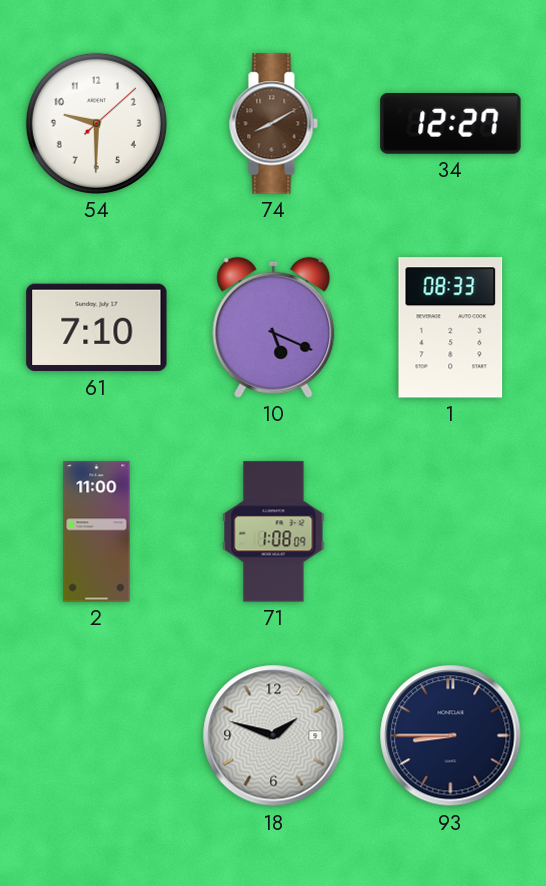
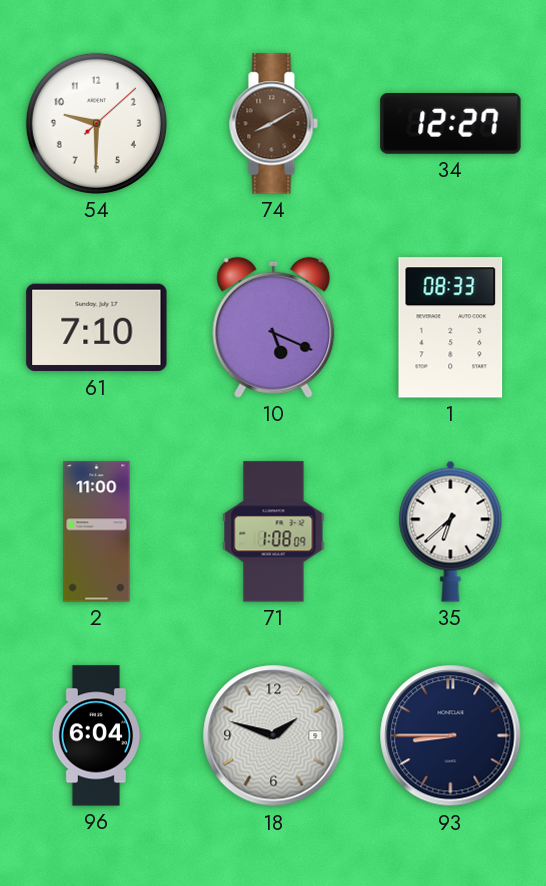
35: none -> 6:38 (451, 531)
96: none -> 6:04 (96, 736)
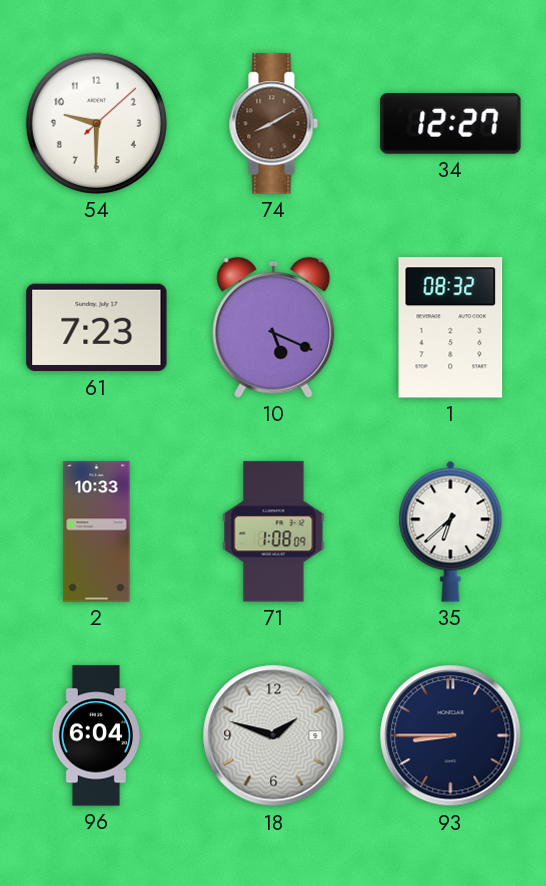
61: 7:10 -> 7:23 (97, 328)
1: 08:33 -> 08:32 (451, 328)
2: 11:00 -> 10:33 (97, 532)
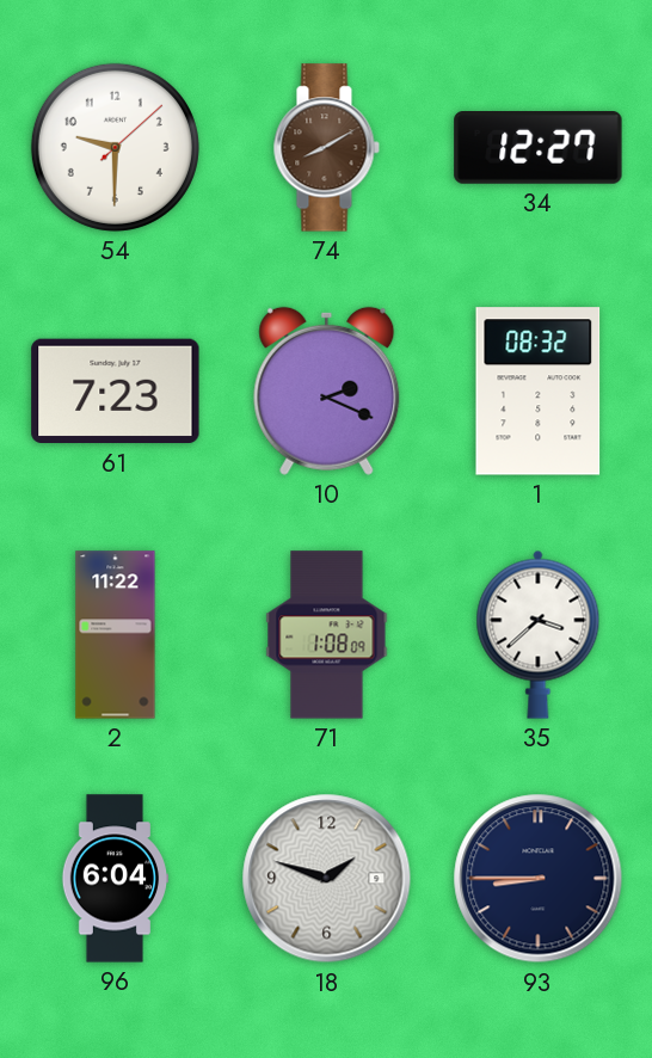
10: 5:19 -> 2:19 (327, 390)
2: 10:33 -> 11:22 (116, 635)
35: 6:38 -> 3:38 (539, 634)
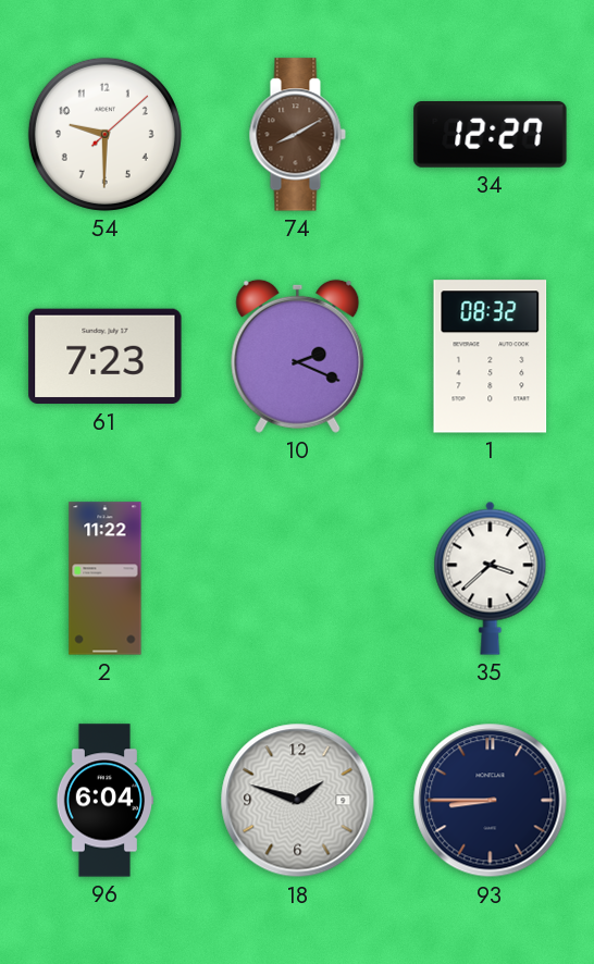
71: 1:08 -> none (327, 635)
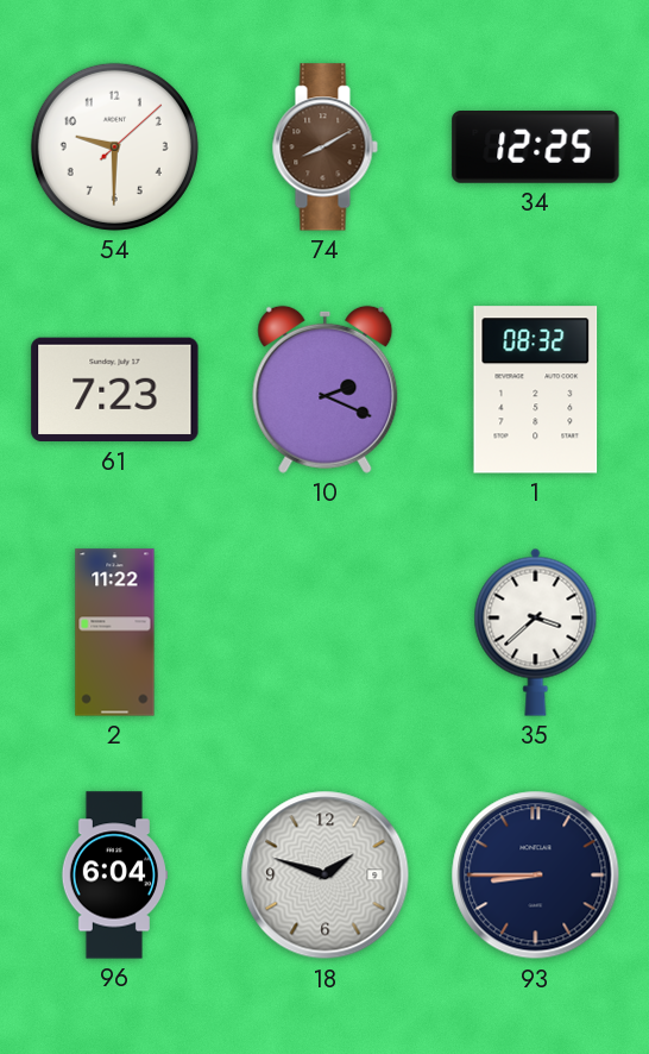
34: 12:27 -> 12:25 (536, 148)
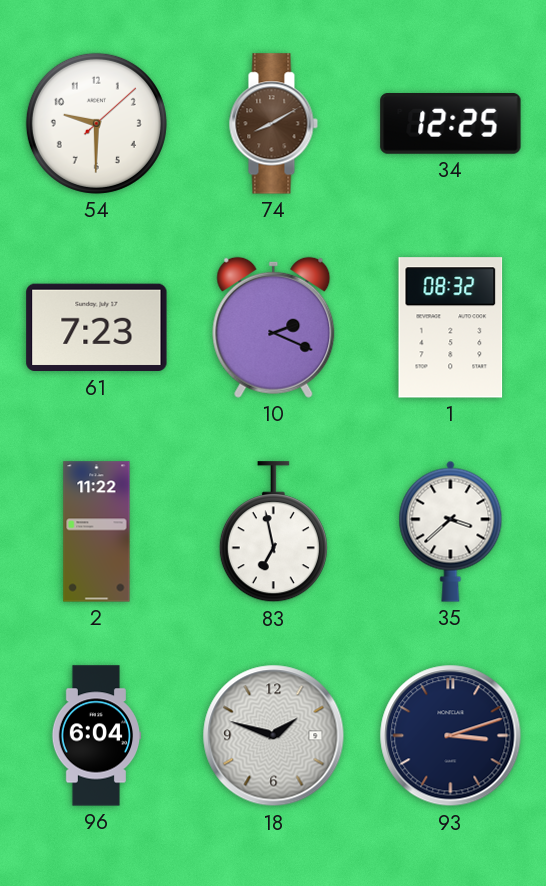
83: none -> 6:58 (273, 532)
93: 8:45 -> 3:12 (451, 736)
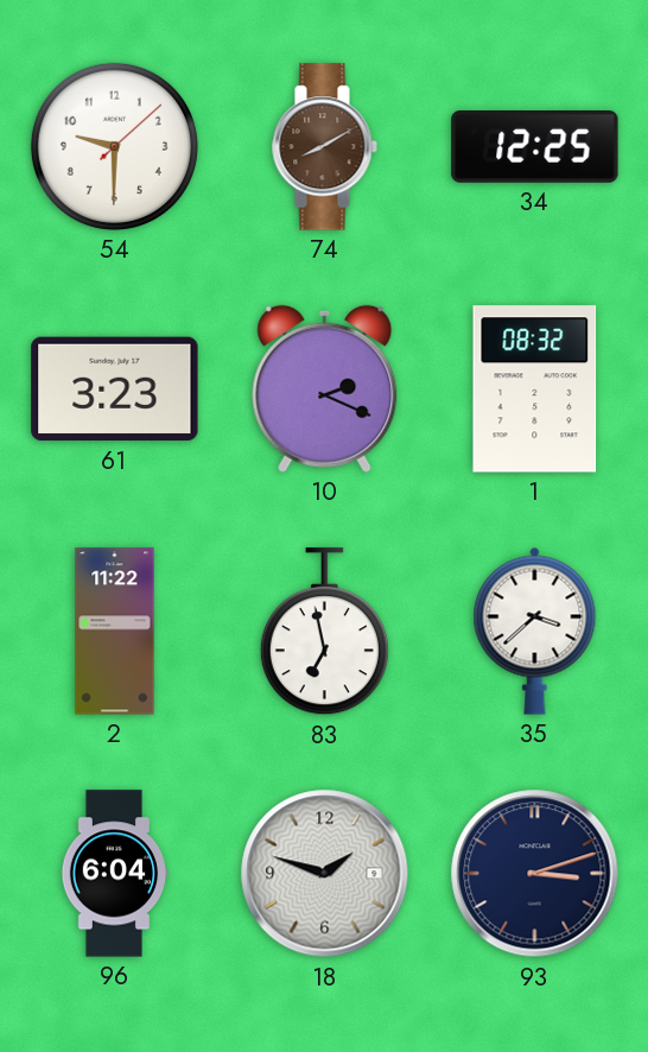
61: 7:23 -> 3:23 (115, 389)
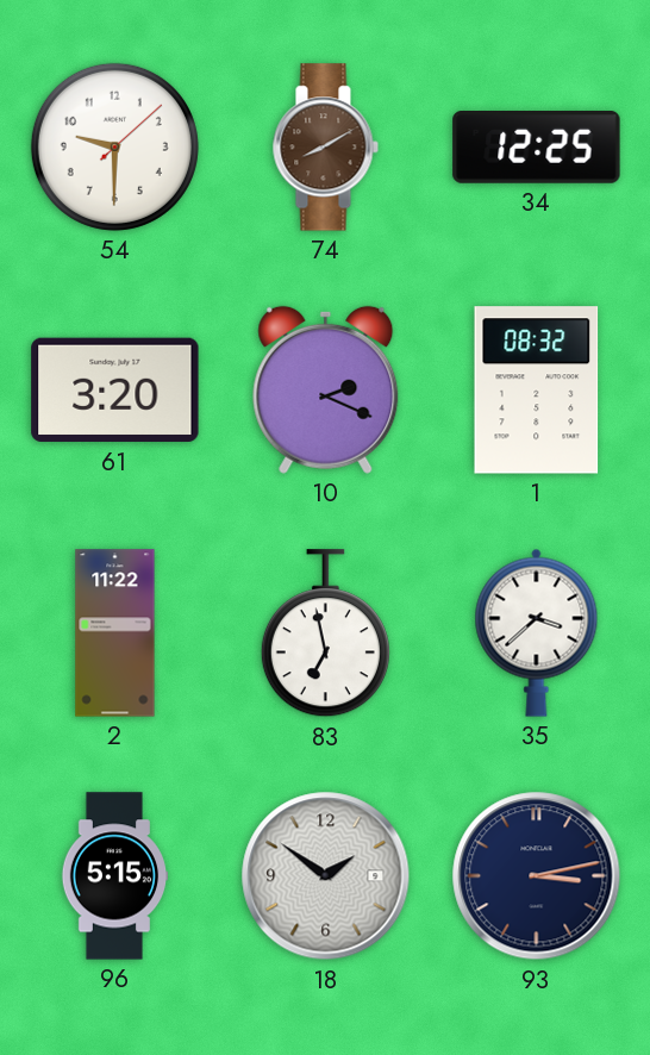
61: 3:23 -> 3:20 (115, 391)
96: 6:04 -> 5:15 (114, 876)
18: 1:48 -> 1:51 (326, 876)
93: 3:12 -> 3:13 (537, 876)
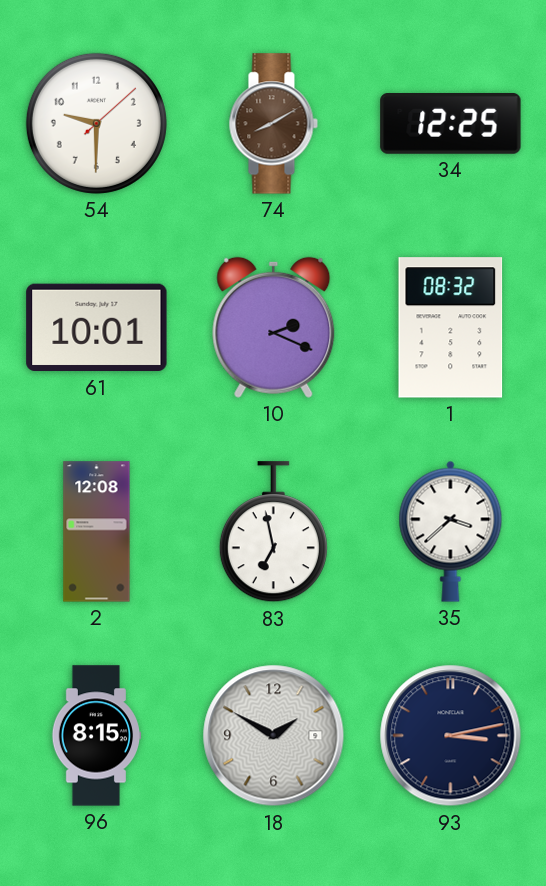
61: 3:20 -> 10:01 (97, 328)
2: 11:22 -> 12:08 (97, 532)
96: 5:15 -> 8:15 (96, 736)
18: 1:51 -> 1:50 (274, 736)
